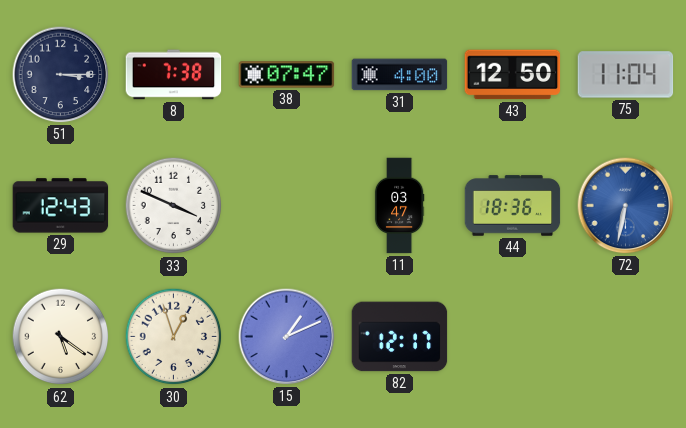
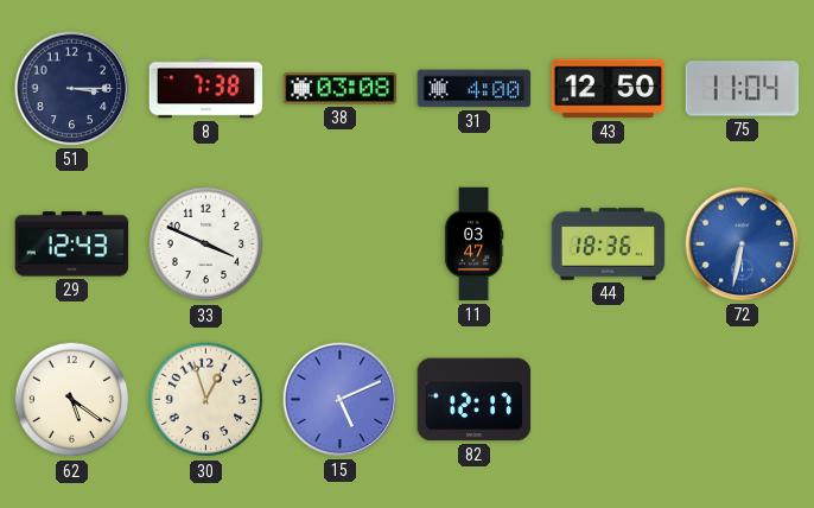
38: 07:47 -> 03:08 (341, 89)
15: 1:11 -> 5:11 (341, 400)
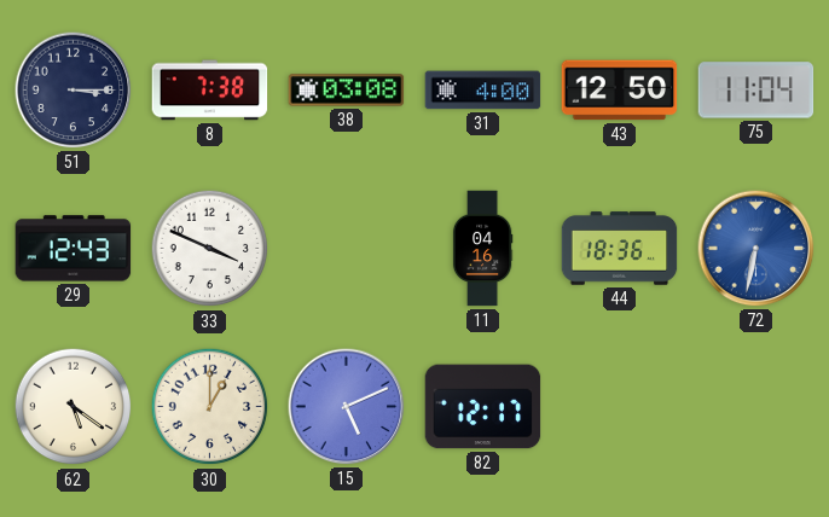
11: 03:47 -> 04:16 (482, 249)
30: 12:57 -> 1:00 (210, 407)
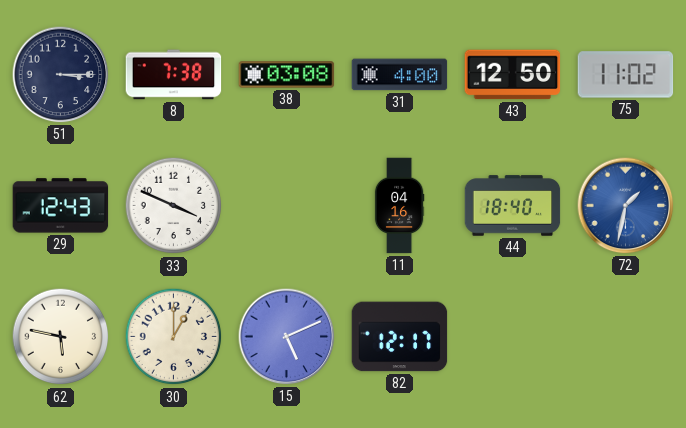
75: 11:04 -> 11:02 (626, 75)
44: 18:36 -> 18:40 (513, 206)
72: 6:32 -> 1:32 (626, 206)
62: 5:21 -> 5:47 (61, 337)
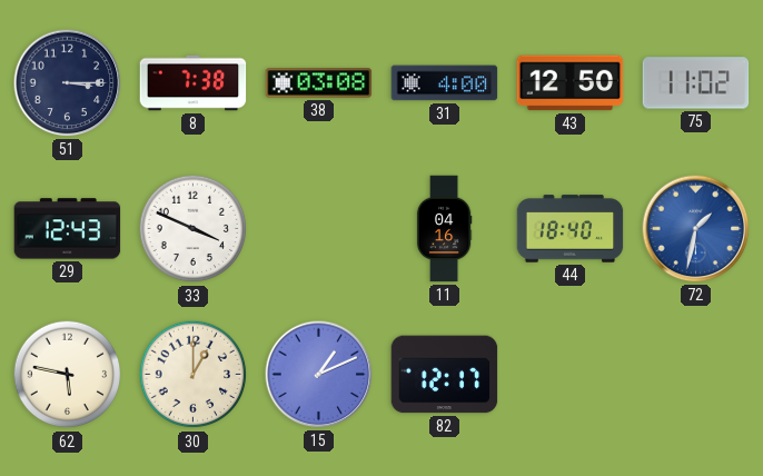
15: 5:11 -> 1:11 (319, 375)
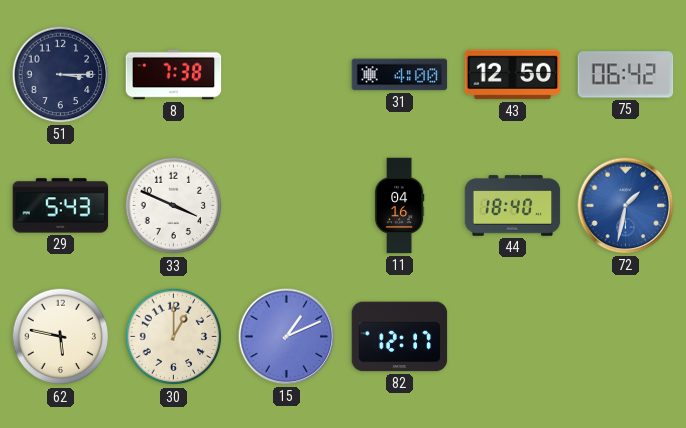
38: 03:08 -> none (319, 83)
75: 11:02 -> 06:42 (626, 75)
29: 12:43 -> 5:43 (61, 206)
